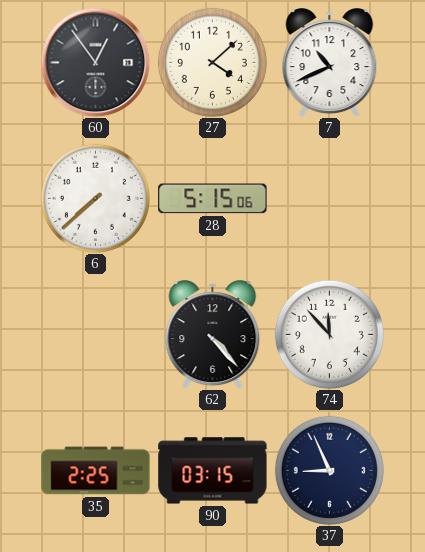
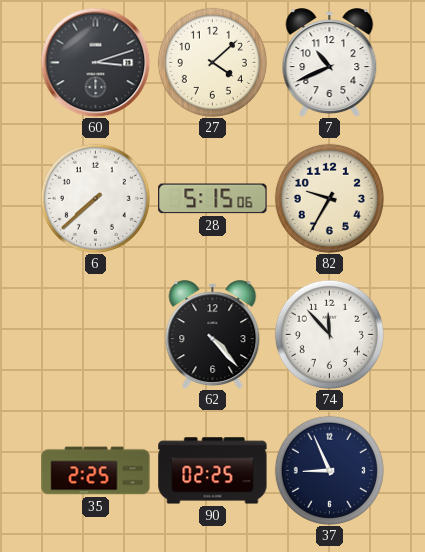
60: 12:54 -> 3:12 (95, 62)
82: none -> 9:35 (329, 198)
90: 03:15 -> 02:25 (213, 471)
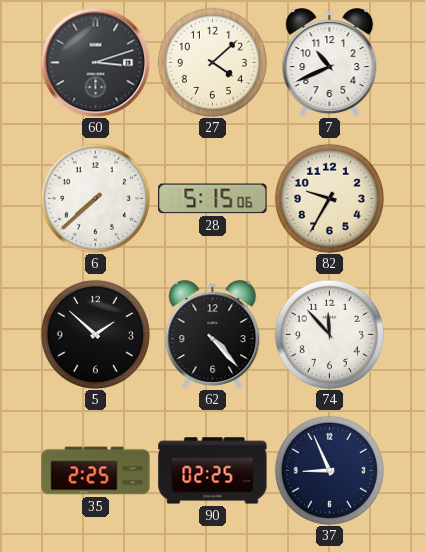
5: none -> 1:52 (95, 334)
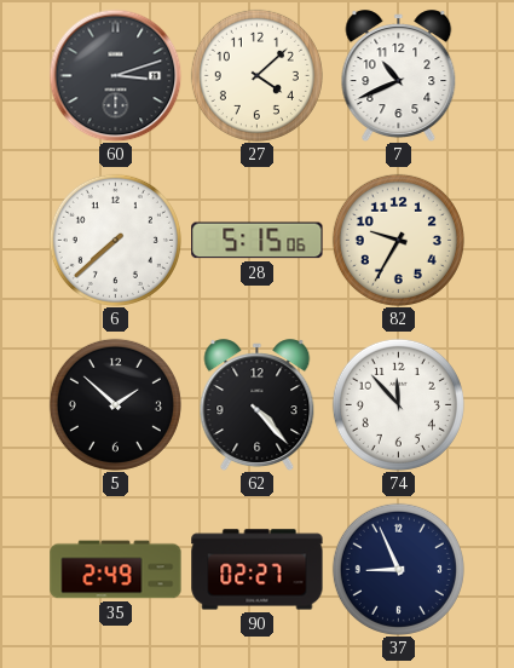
35: 2:25 -> 2:49 (116, 570)
90: 02:25 -> 02:27 (258, 570)
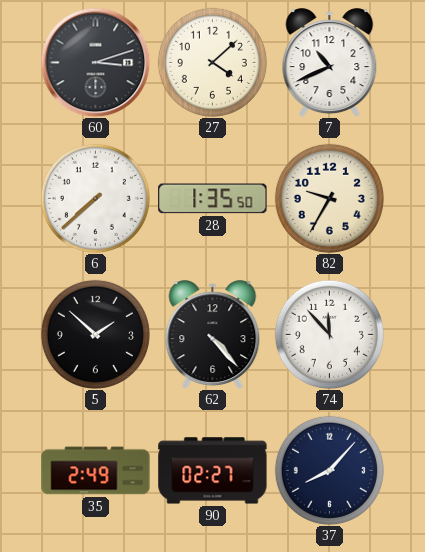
28: 5:15 -> 1:35 (213, 199)
37: 8:56 -> 8:07 (329, 470)
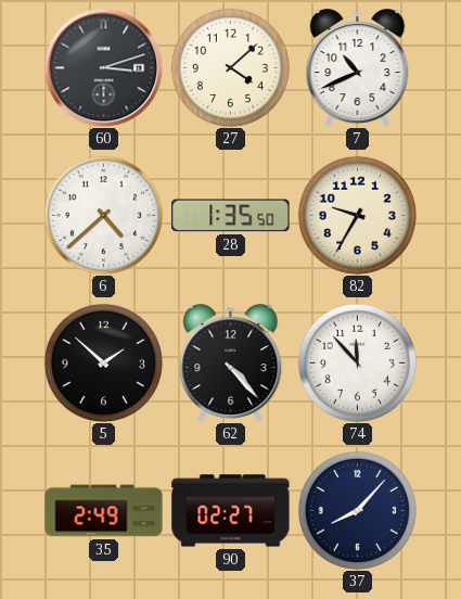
6: 7:38 -> 4:38 (103, 215)
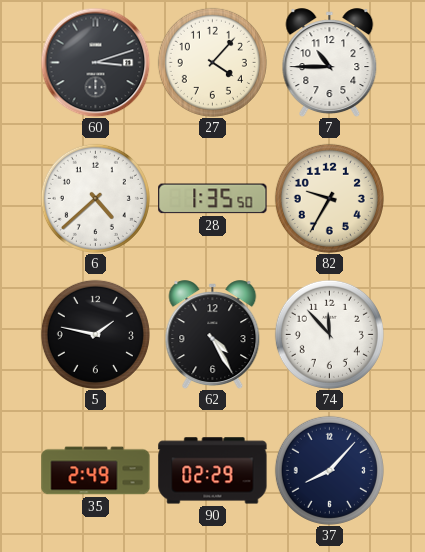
27: 4:08 -> 4:07 (212, 62)
7: 10:41 -> 10:45 (330, 63)
5: 1:52 -> 1:47 (95, 334)
62: 4:23 -> 4:25 (213, 335)
90: 02:27 -> 02:29 (213, 471)
